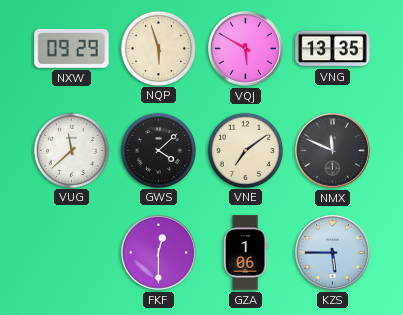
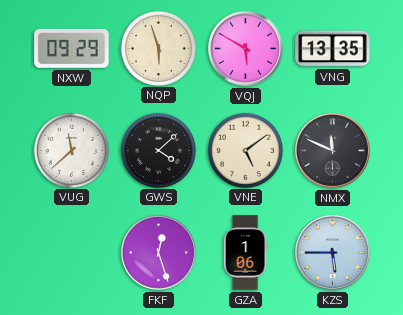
VNE: 7:09 -> 5:09 (245, 150)
FKF: 12:30 -> 12:27 (159, 253)
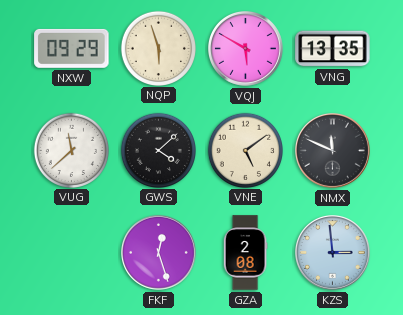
GZA: 1:06 -> 2:08 (245, 253)
KZS: 5:45 -> 2:59 (333, 253)
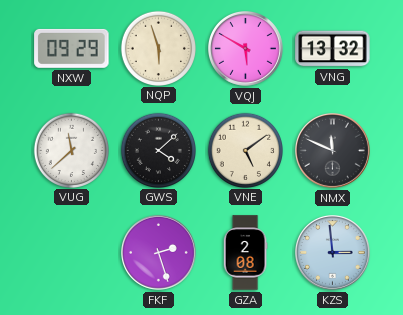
VNG: 13:35 -> 13:32 (333, 49)
FKF: 12:27 -> 2:27 (159, 253)
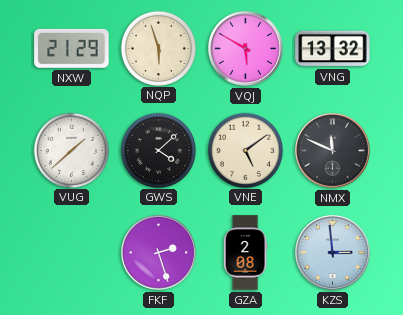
NXW: 09:29 -> 21:29 (72, 48)
VUG: 11:38 -> 1:38 (71, 150)
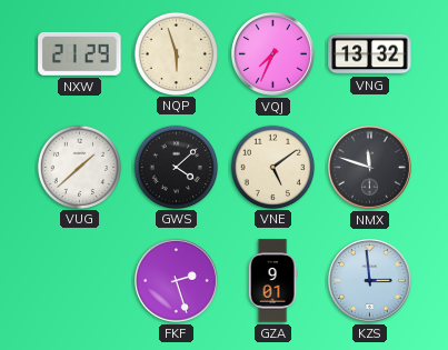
VQJ: 5:50 -> 7:34 (273, 54)
NMX: 11:49 -> 11:48 (370, 168)
GZA: 2:08 -> 9:01 (272, 281)
